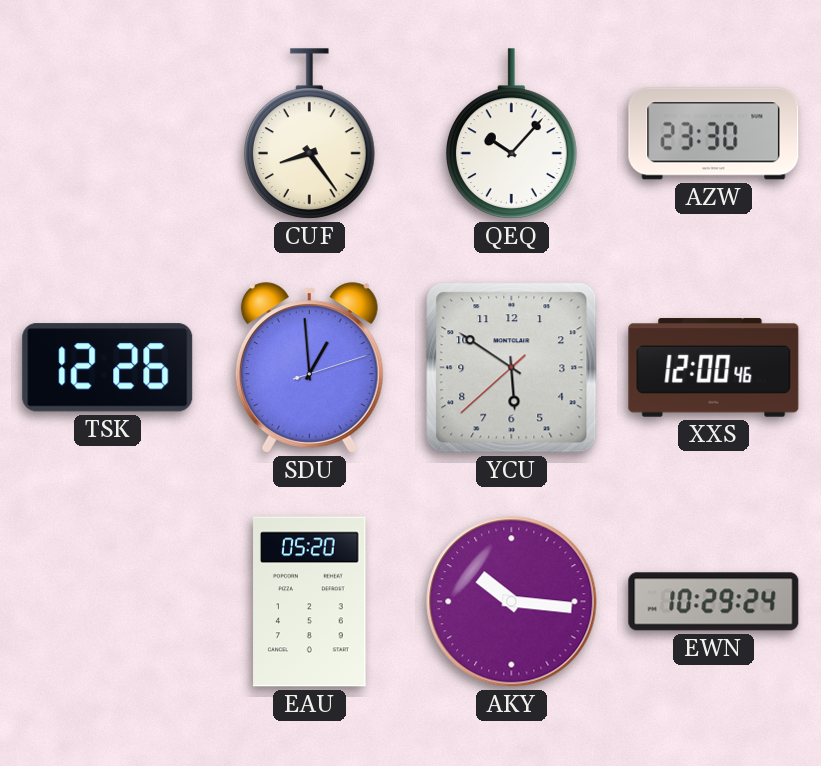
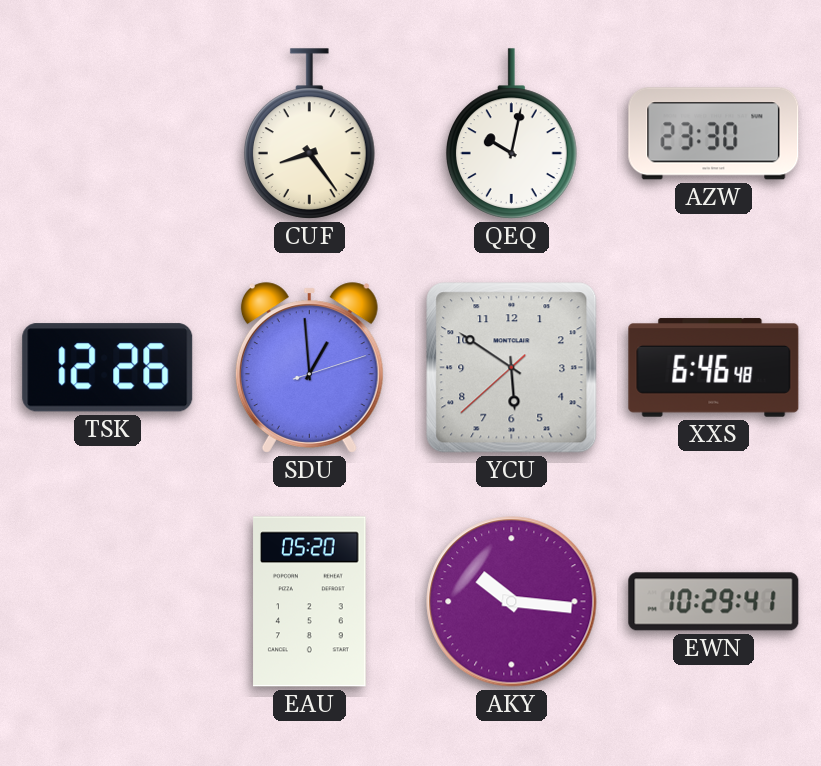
QEQ: 10:07 -> 10:02 (511, 134)
XXS: 12:00 -> 6:46 (714, 368)
EWN: 10:29:24 -> 10:29:41 (714, 602)
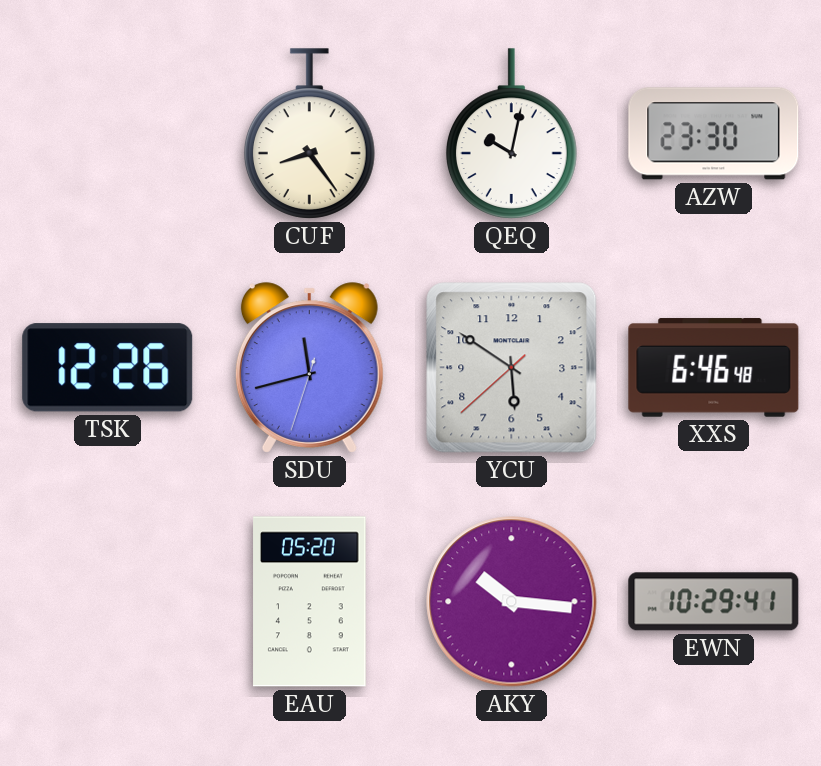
SDU: 12:59 -> 11:42 (309, 368)
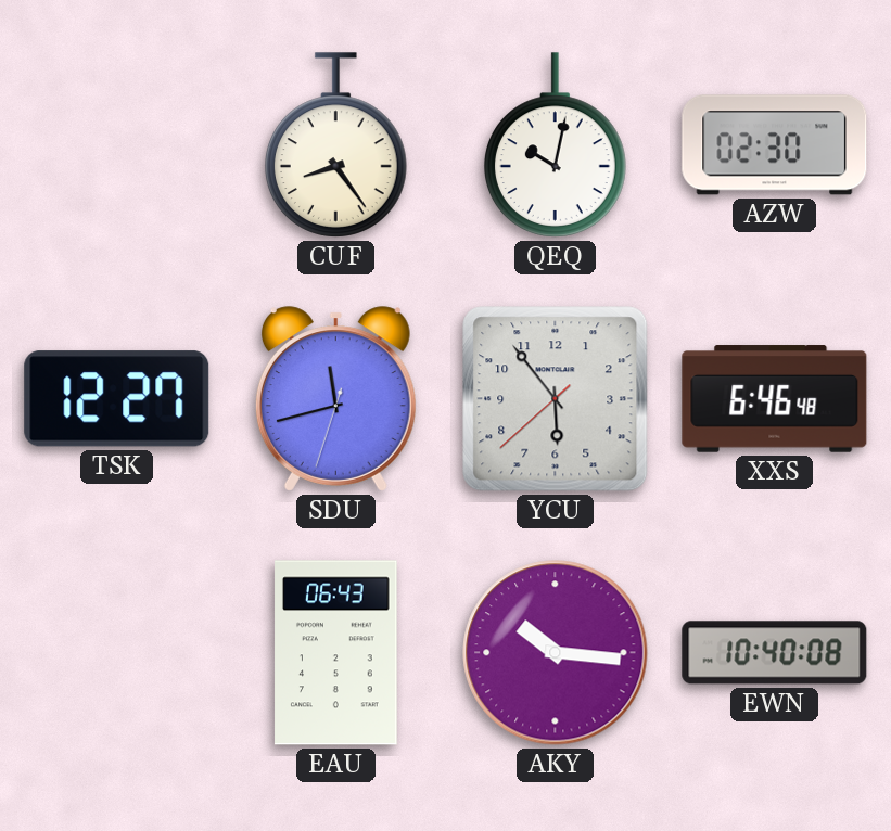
AZW: 23:30 -> 02:30 (775, 145)
TSK: 12:26 -> 12:27 (117, 399)
YCU: 5:50 -> 5:53 (556, 399)
EAU: 05:20 -> 06:43 (336, 653)
EWN: 10:29 -> 10:40 (775, 653)
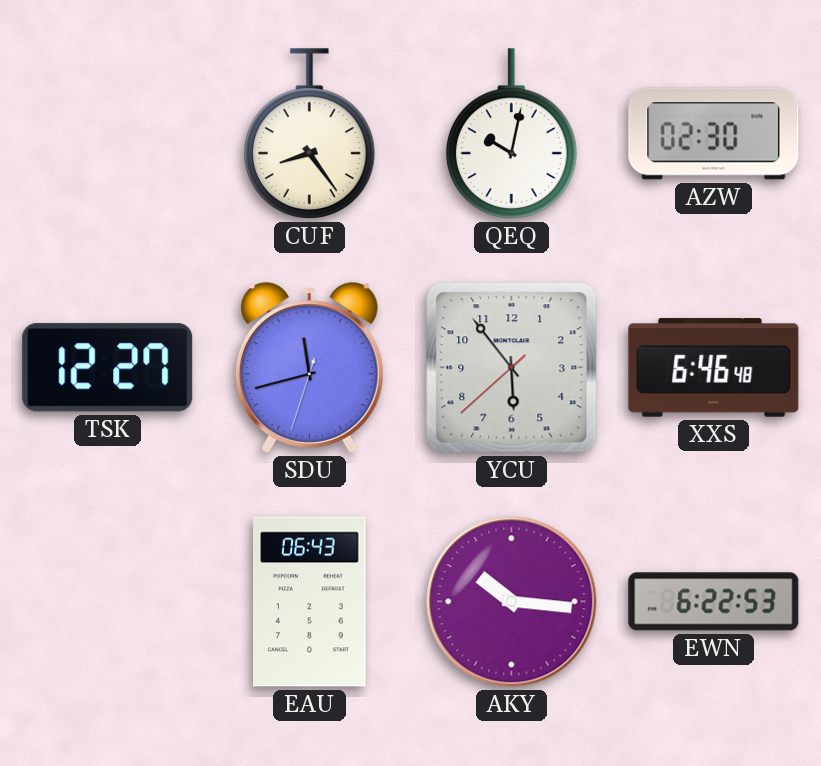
EWN: 10:40 -> 6:22 (714, 602)
